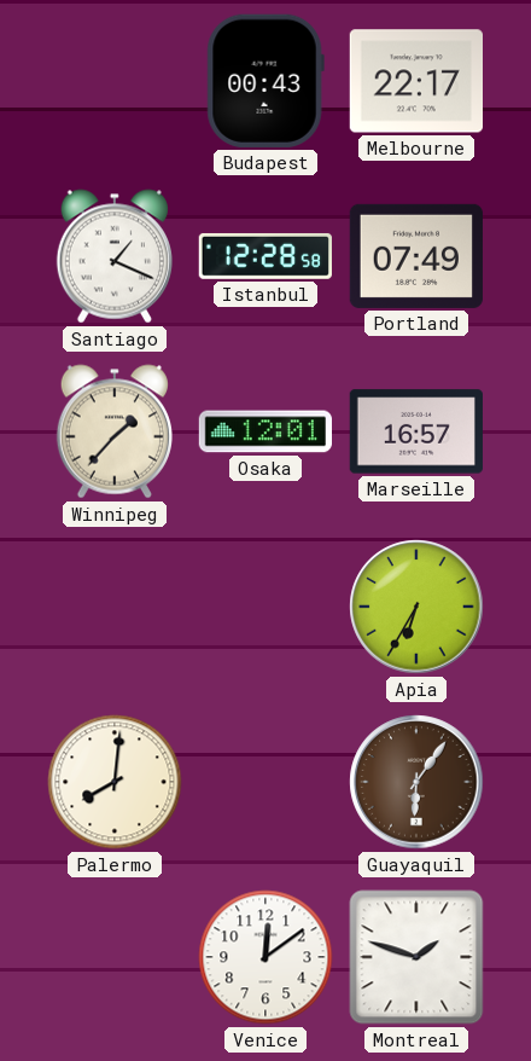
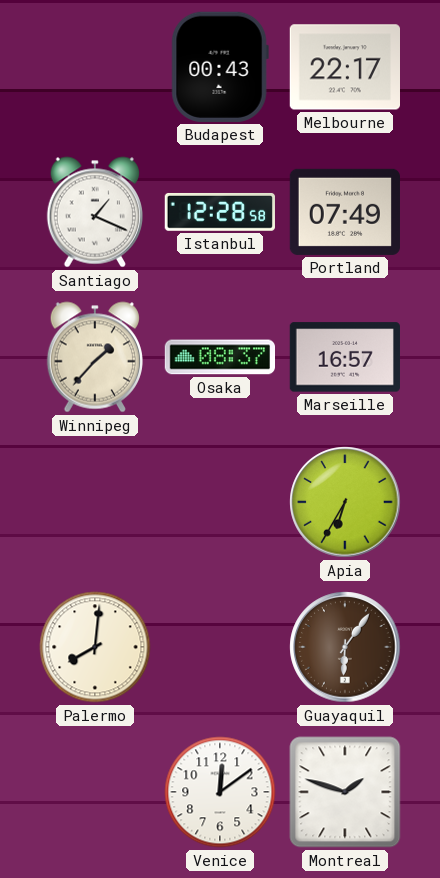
Osaka: 12:01 -> 08:37 (219, 357)
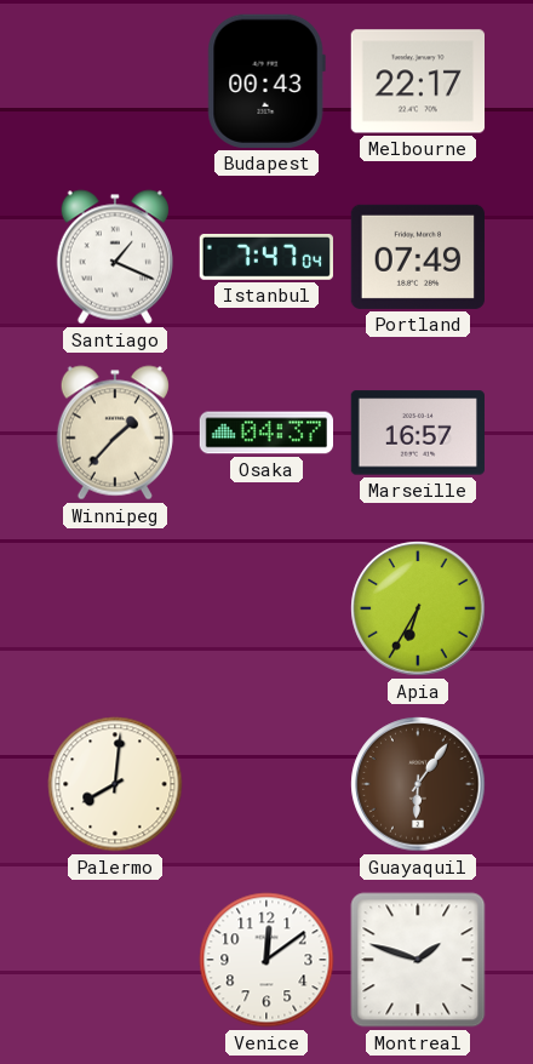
Istanbul: 12:28 -> 7:47 (265, 257)
Osaka: 08:37 -> 04:37 (265, 433)
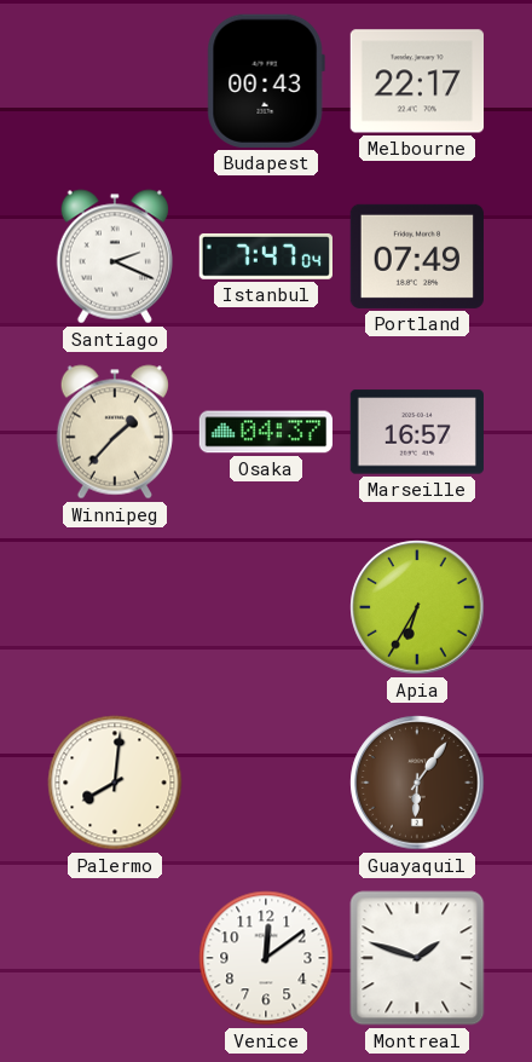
Santiago: 1:19 -> 2:19 (115, 256)
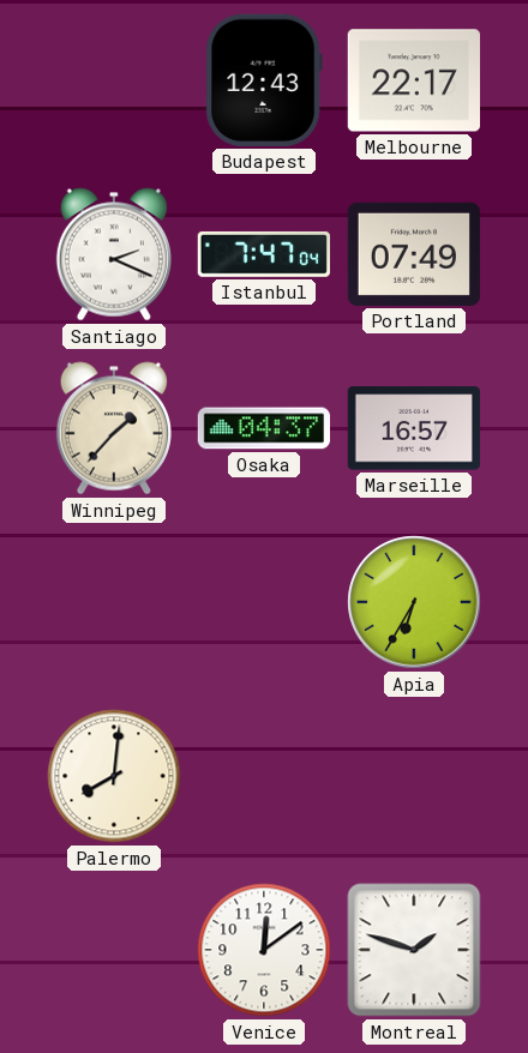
Budapest: 00:43 -> 12:43 (264, 80)
Guayaquil: 6:06 -> none (417, 783)
